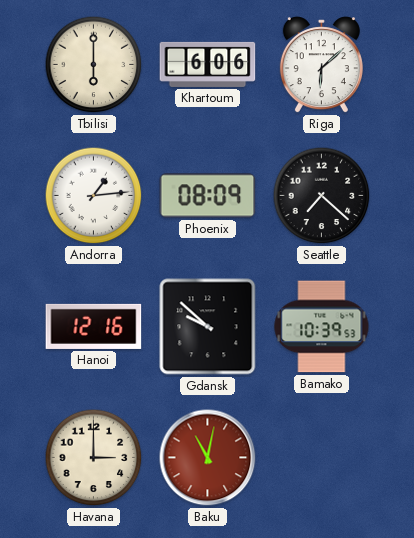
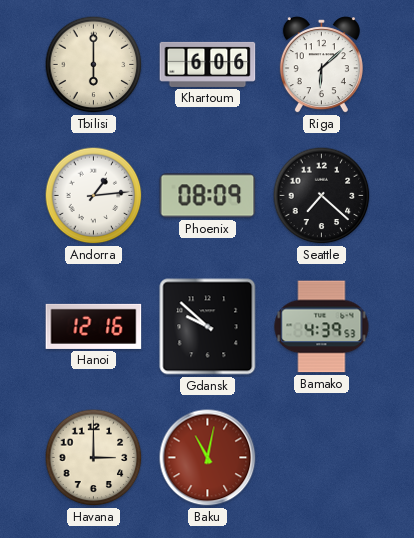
Bamako: 10:39 -> 4:39 (322, 327)
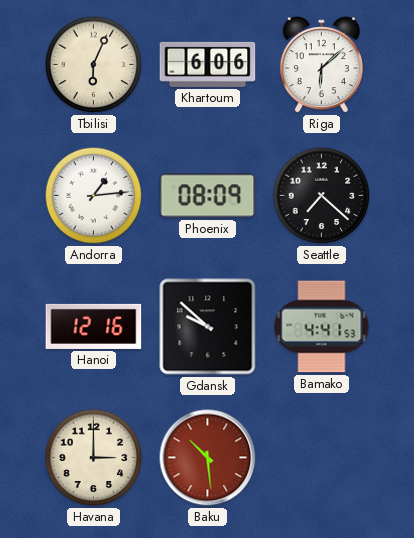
Tbilisi: 6:00 -> 6:04 (94, 65)
Bamako: 4:39 -> 4:41 (322, 327)
Baku: 11:02 -> 10:29 (208, 458)
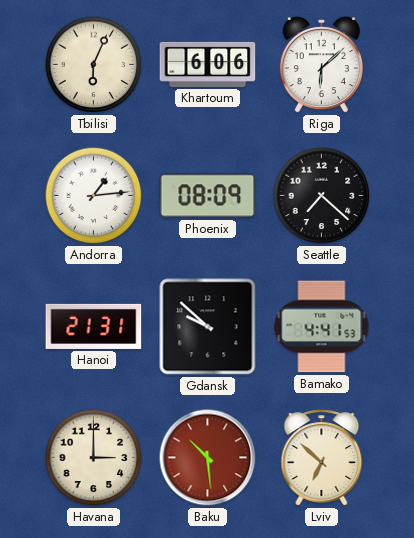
Hanoi: 12:16 -> 21:31 (94, 326)
Lviv: none -> 6:52 (322, 458)
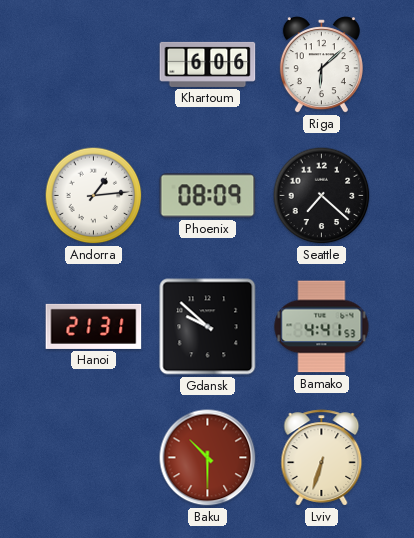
Tbilisi: 6:04 -> none (94, 65)
Havana: 3:00 -> none (94, 458)
Baku: 10:29 -> 10:30 (208, 458)
Lviv: 6:52 -> 6:33 (322, 458)
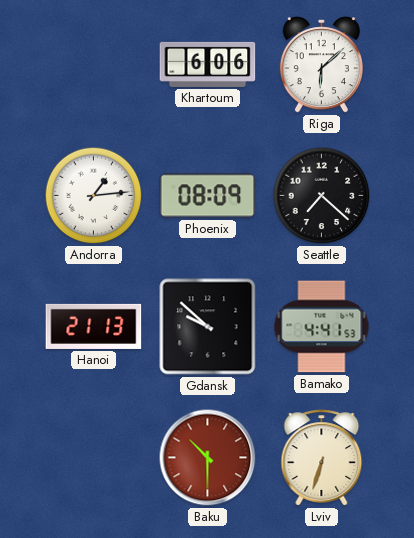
Hanoi: 21:31 -> 21:13 (94, 326)
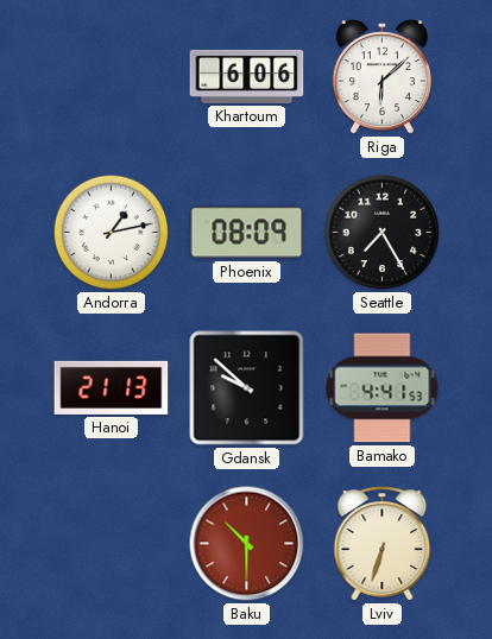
Andorra: 1:14 -> 1:13 (112, 233)
Seattle: 7:22 -> 7:25 (383, 233)
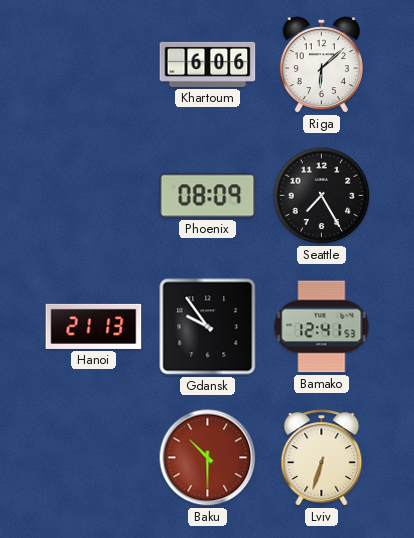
Andorra: 1:13 -> none (112, 233)
Gdansk: 9:52 -> 9:54 (208, 327)
Bamako: 4:41 -> 12:41 (322, 327)
